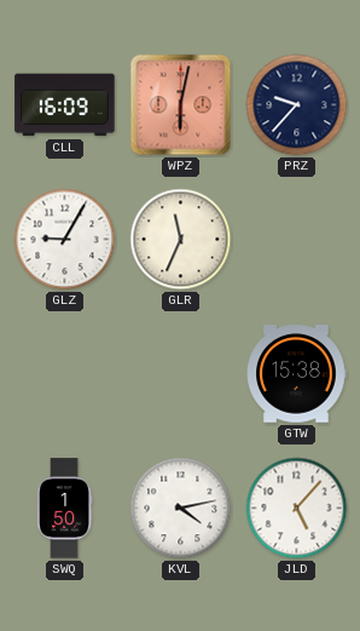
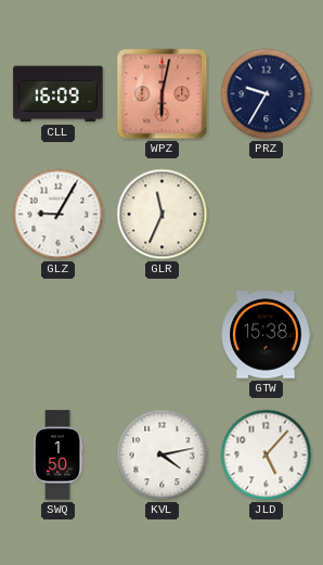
PRZ: 9:37 -> 9:35 (267, 94)
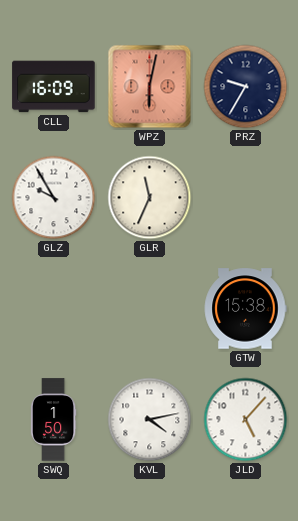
GLZ: 9:05 -> 9:55 (54, 198)
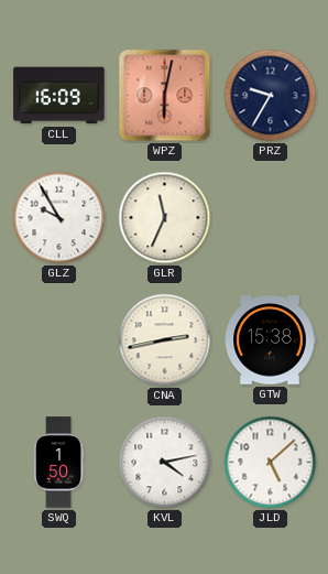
CNA: none -> 2:43 (165, 340)
JLD: 5:07 -> 5:08 (271, 463)
